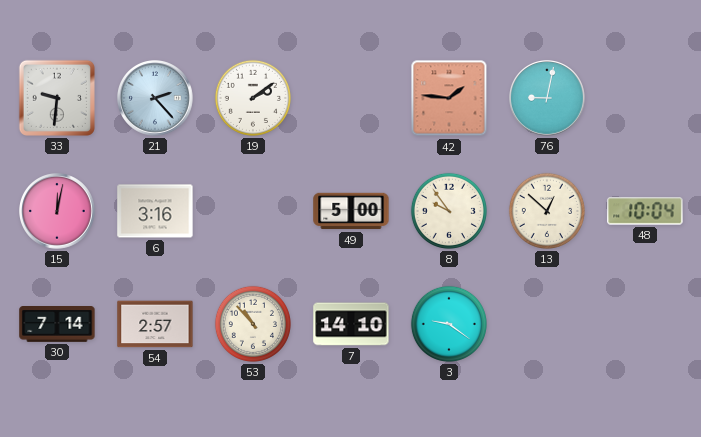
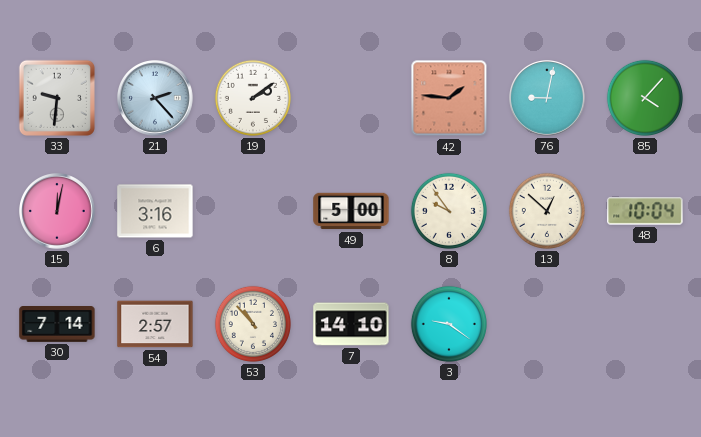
85: none -> 4:07 (645, 98)
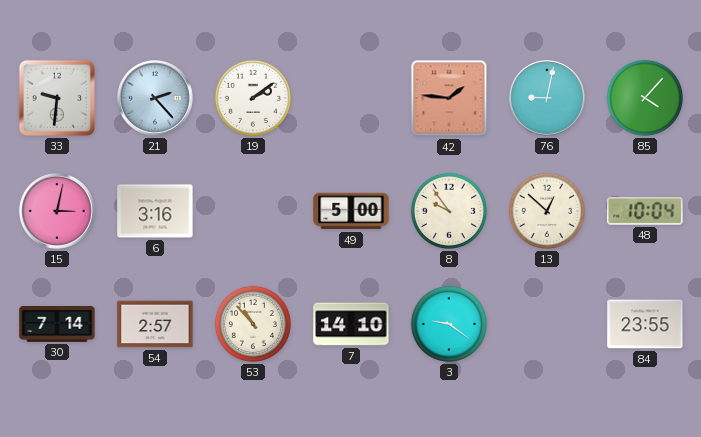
15: 12:02 -> 3:02 (58, 212)
84: none -> 23:55 (645, 324)
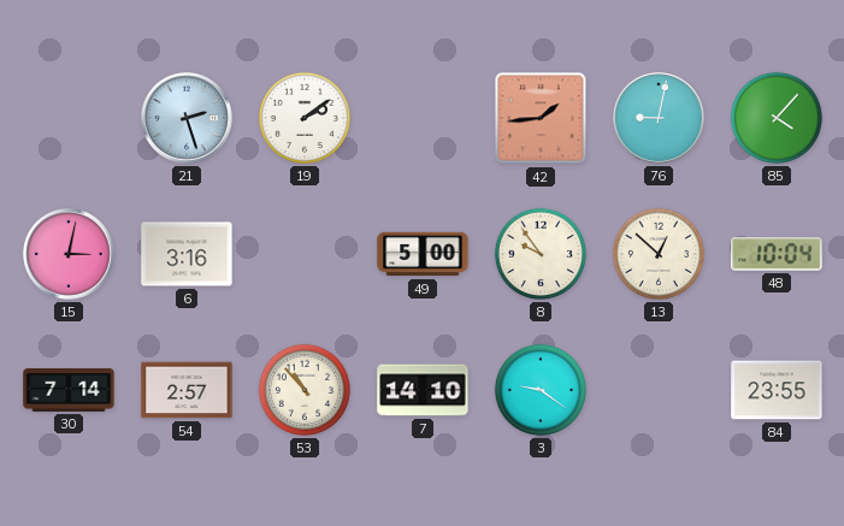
33: 9:31 -> none (57, 98)
21: 2:23 -> 2:27 (188, 119)
42: 1:46 -> 1:44 (541, 118)
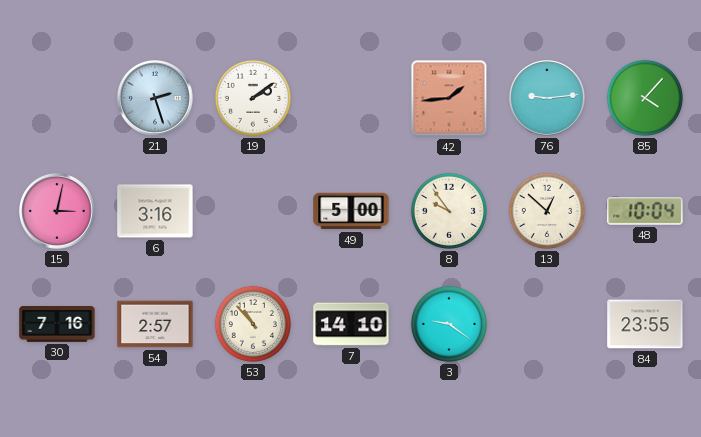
76: 9:02 -> 9:14 (548, 99)
30: 7:14 -> 7:16 (57, 325)
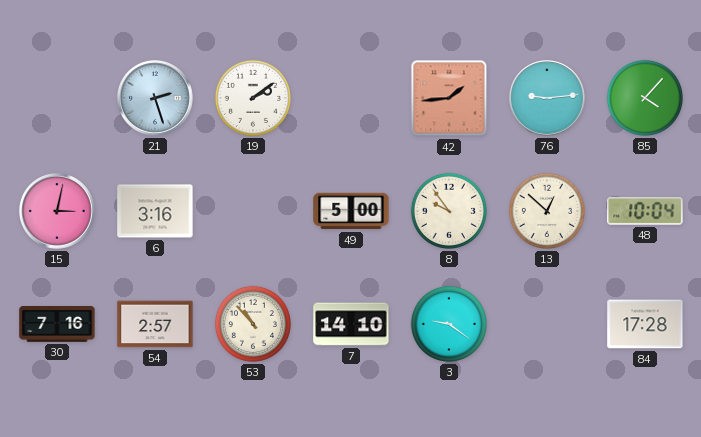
84: 23:55 -> 17:28 (645, 324)
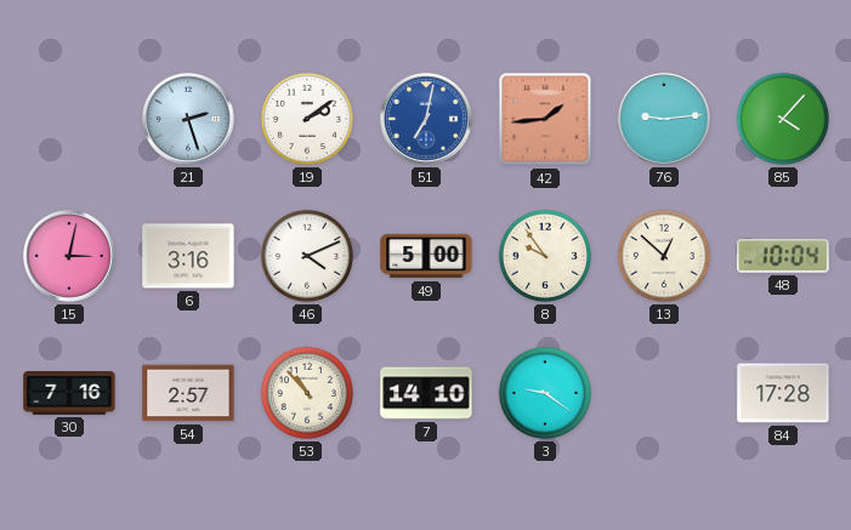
51: none -> 7:02 (427, 120)
46: none -> 4:11 (307, 256)
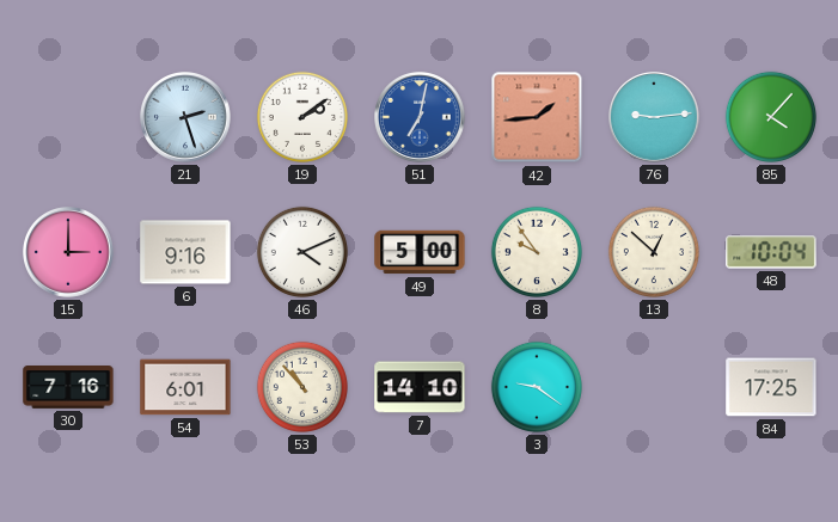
15: 3:02 -> 3:00 (69, 253)
6: 3:16 -> 9:16 (185, 252)
54: 2:57 -> 6:01 (185, 387)
84: 17:28 -> 17:25 (771, 387)
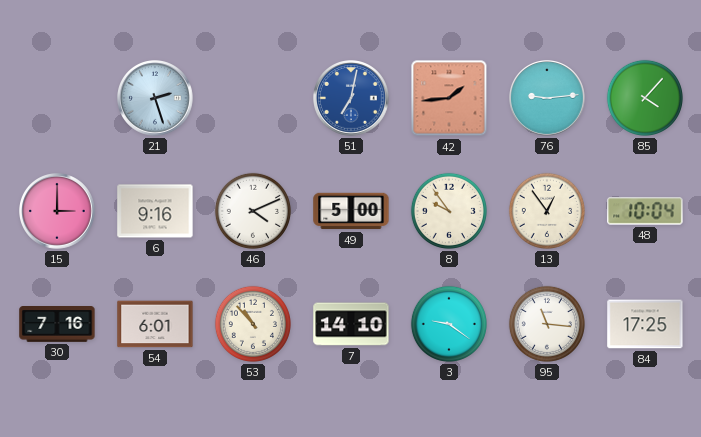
19: 2:09 -> none (302, 117)
13: 12:52 -> 12:54 (547, 211)
95: none -> 11:16 (547, 324)
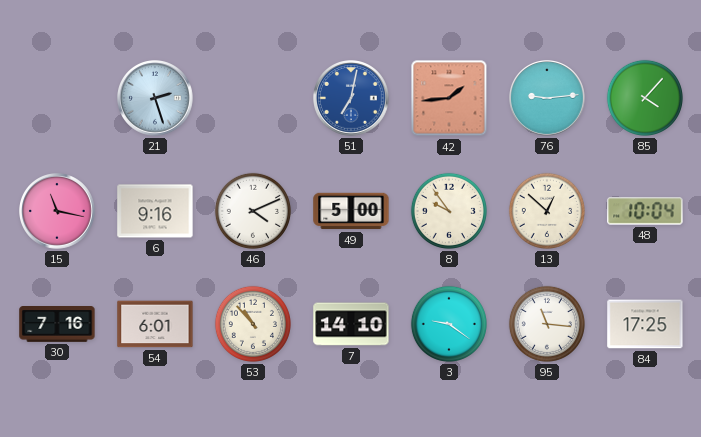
15: 3:00 -> 11:17 (58, 212)
13: 12:54 -> 12:52 (547, 211)
